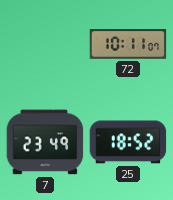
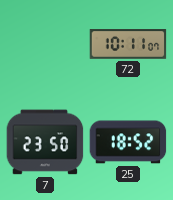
7: 23:49 -> 23:50 (45, 142)
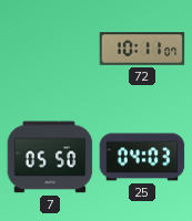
7: 23:50 -> 05:50 (50, 157)
25: 18:52 -> 04:03 (142, 157)
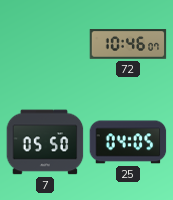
72: 10:11 -> 10:46 (128, 44)
25: 04:03 -> 04:05 (128, 142)
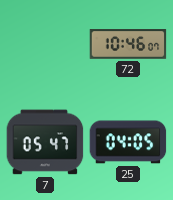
7: 05:50 -> 05:47 (45, 142)
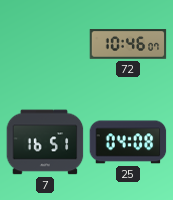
7: 05:47 -> 16:51 (45, 142)
25: 04:05 -> 04:08 (128, 142)
